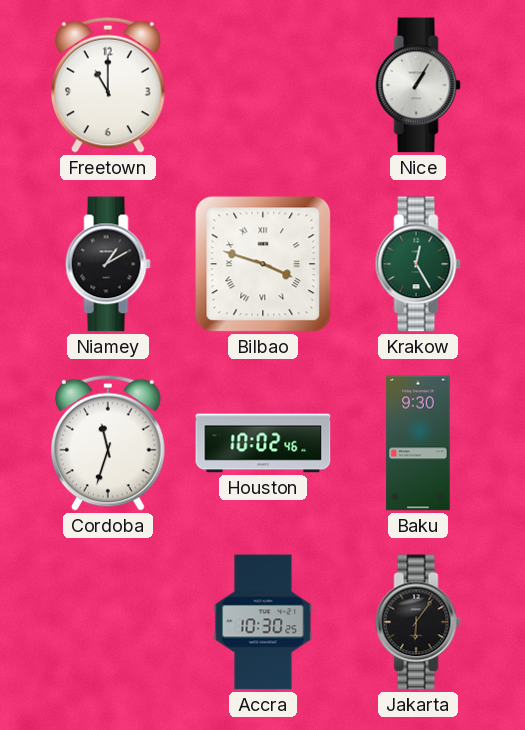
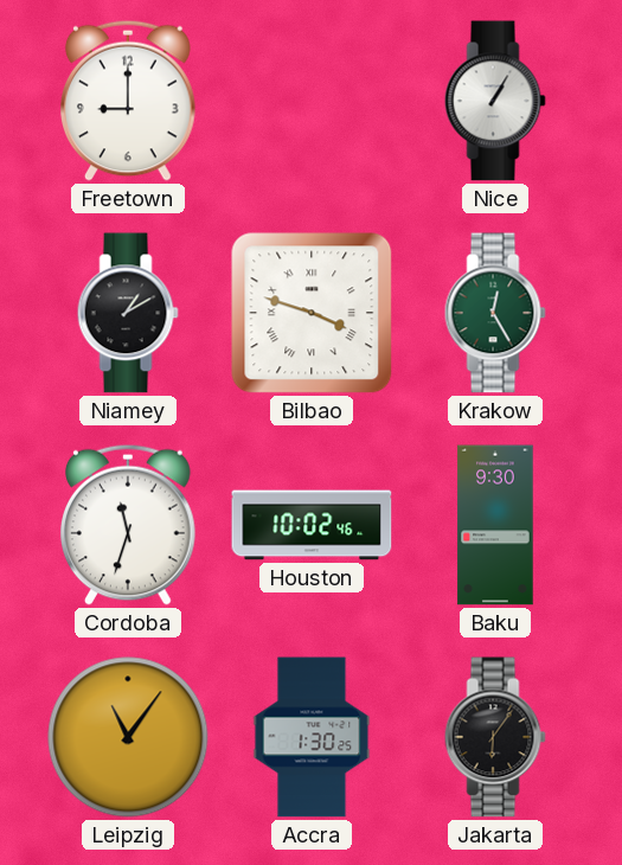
Freetown: 11:00 -> 9:00 (129, 101)
Leipzig: none -> 11:06 (128, 737)
Accra: 10:30 -> 1:30 (312, 737)
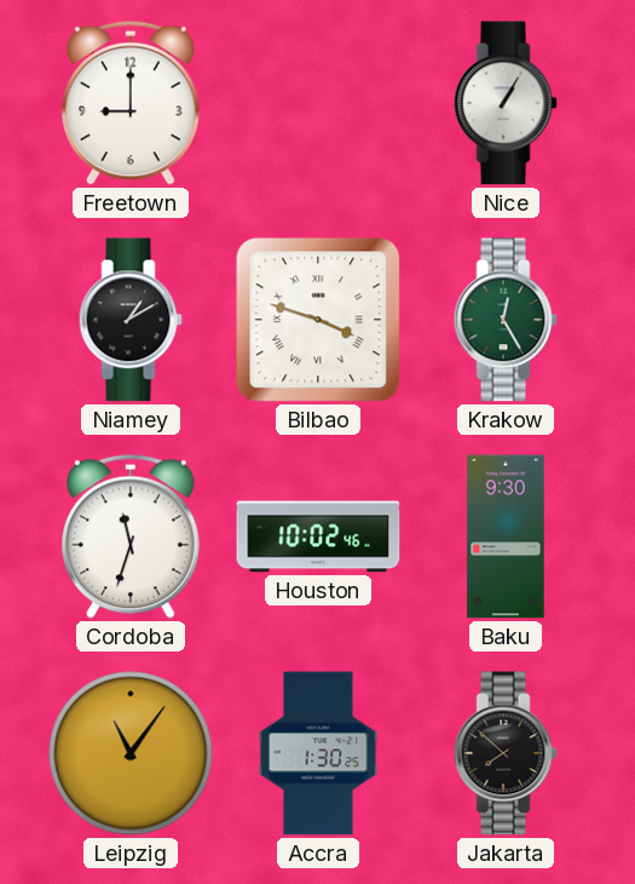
Jakarta: 6:06 -> 7:52 (506, 753)
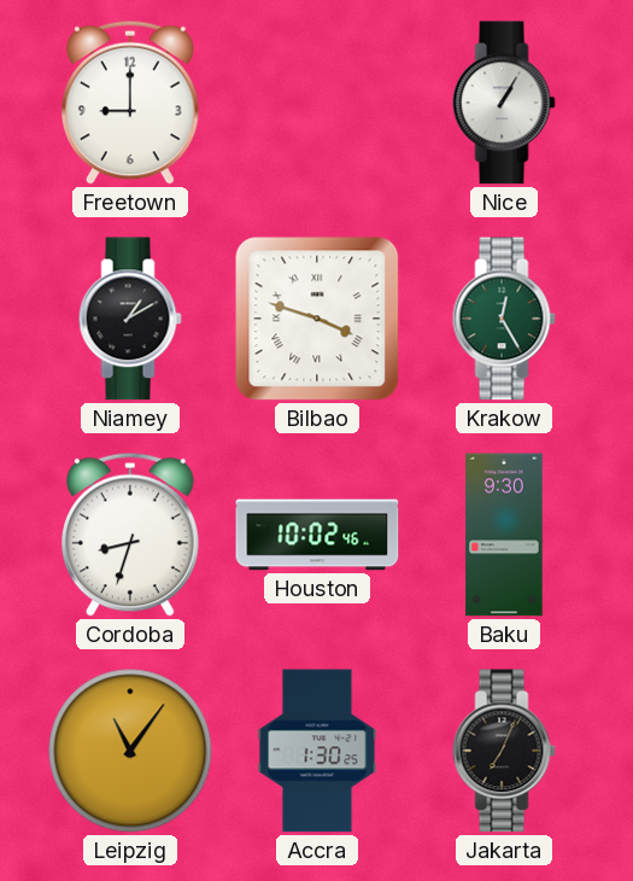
Cordoba: 11:33 -> 8:33 (131, 535)
Jakarta: 7:52 -> 7:04 (504, 751)
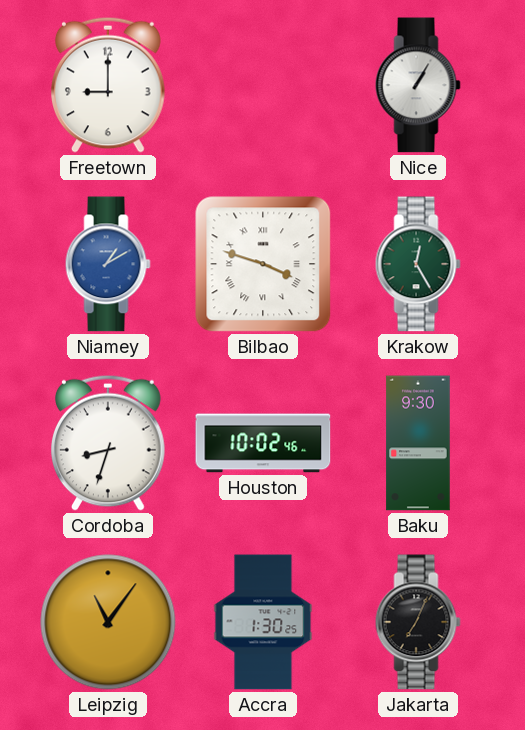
Niamey dial: black -> blue (108, 264)
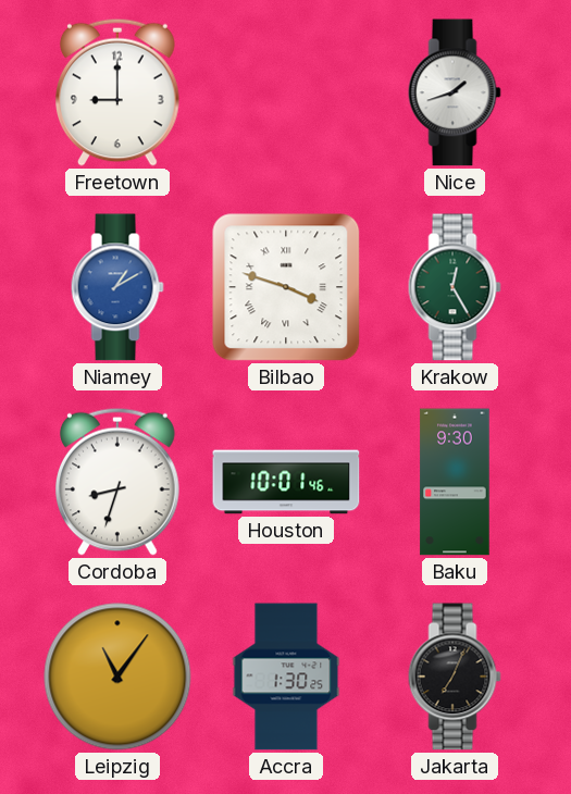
Nice: 1:05 -> 1:42 (455, 92)
Houston: 10:02 -> 10:01 (286, 482)
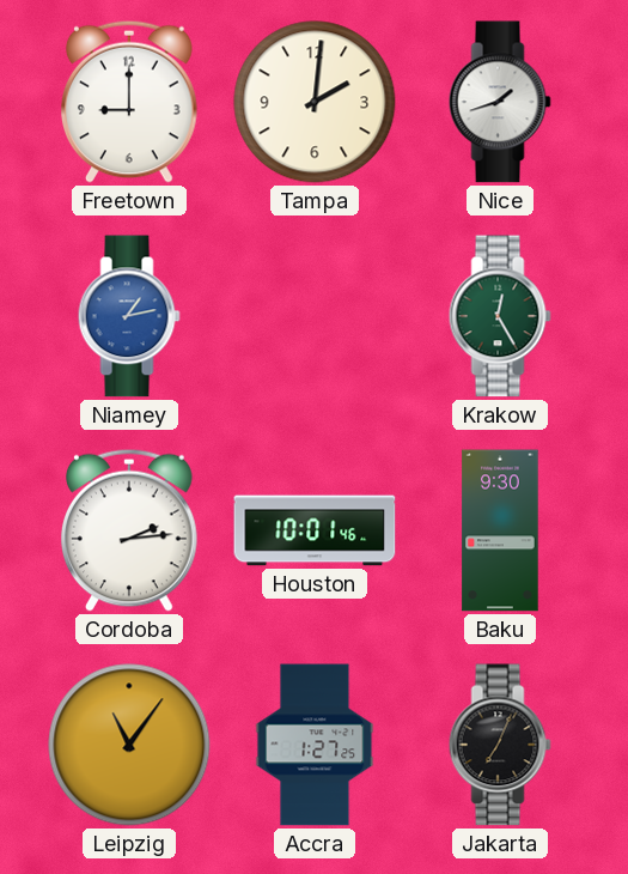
Tampa: none -> 2:01 (315, 102)
Niamey: 1:10 -> 1:13 (129, 316)
Bilbao: 3:48 -> none (286, 287)
Cordoba: 8:33 -> 2:14 (130, 530)
Accra: 1:30 -> 1:27 (315, 745)
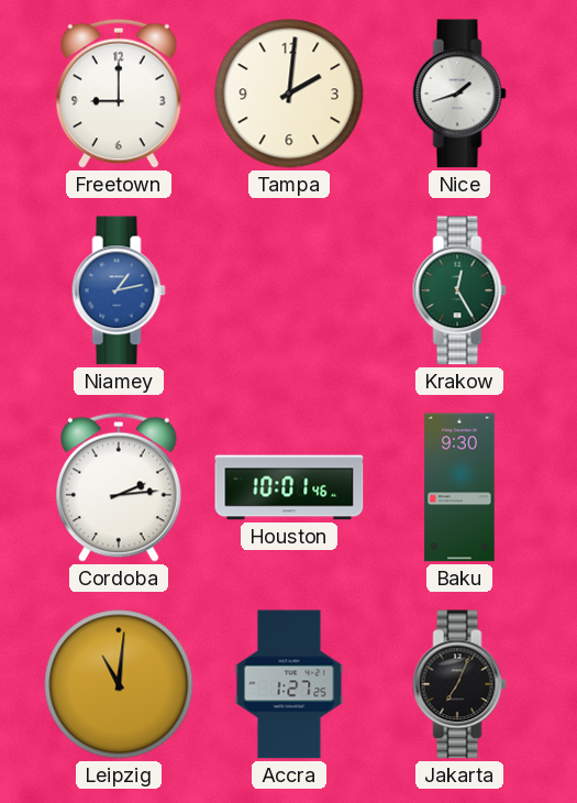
Leipzig: 11:06 -> 11:01 (119, 684)
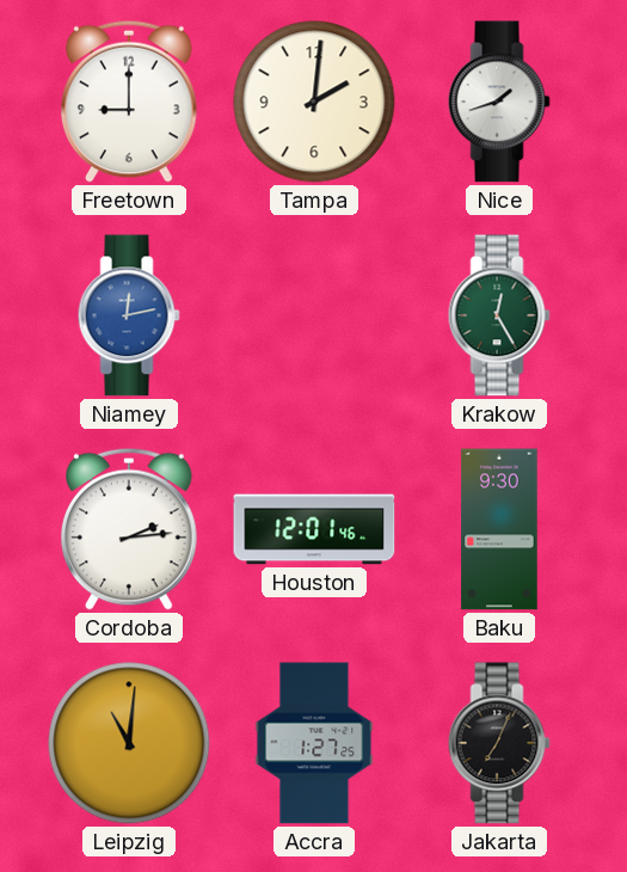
Niamey: 1:13 -> 12:13 (129, 315)
Houston: 10:01 -> 12:01 (314, 529)
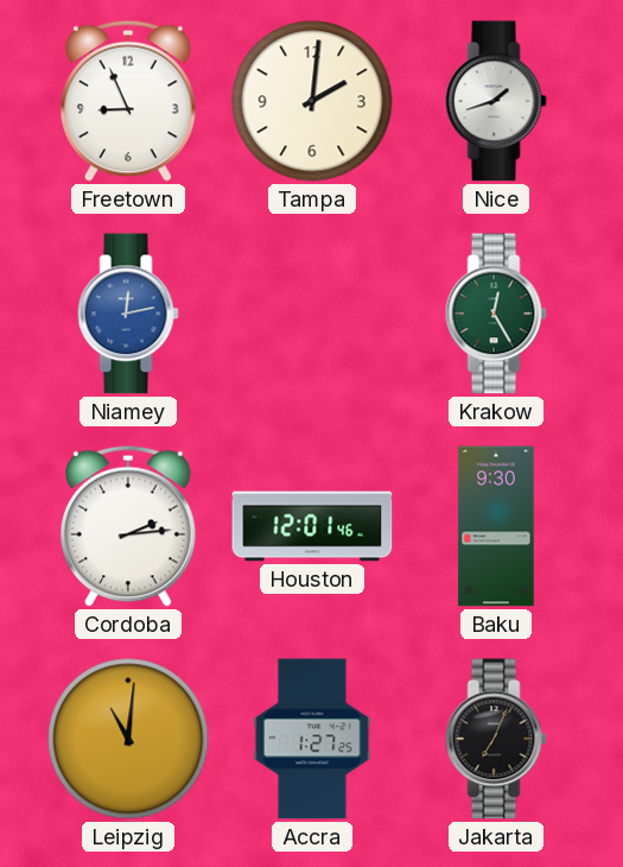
Freetown: 9:00 -> 8:56 (129, 101)
